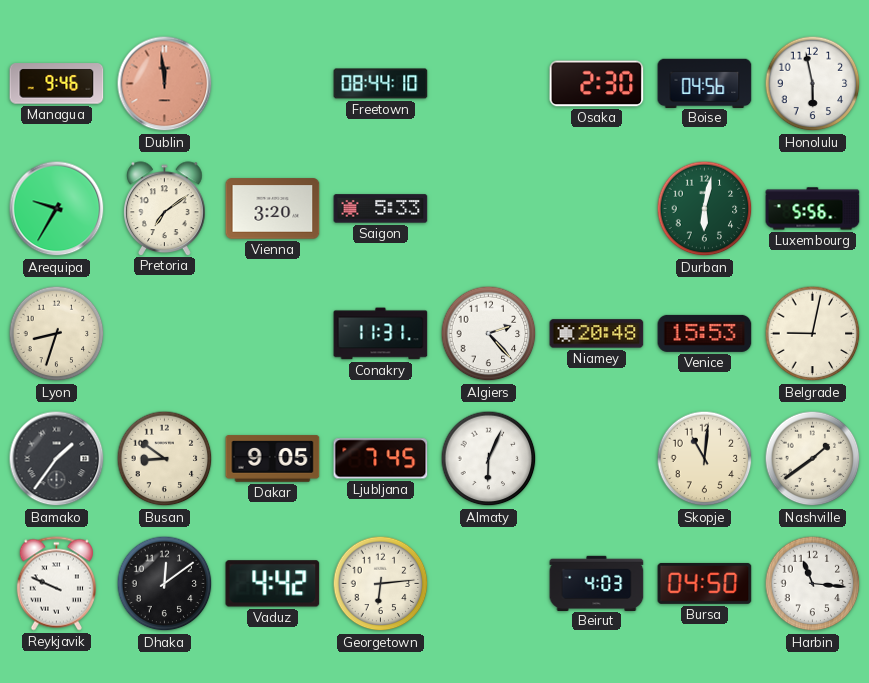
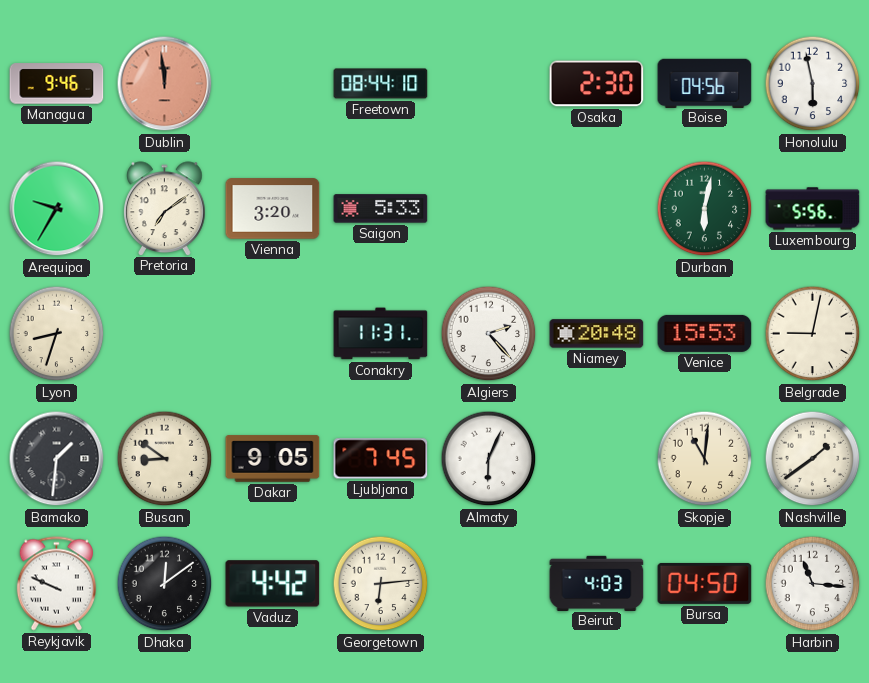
Bamako: 1:36 -> 1:31 (57, 459)
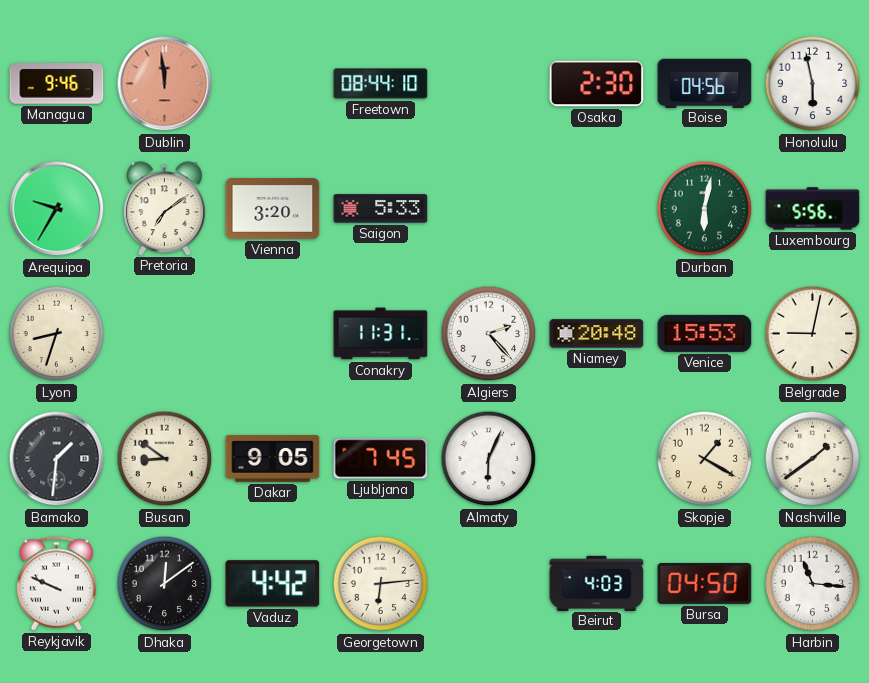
Skopje: 11:01 -> 1:20 (705, 459)
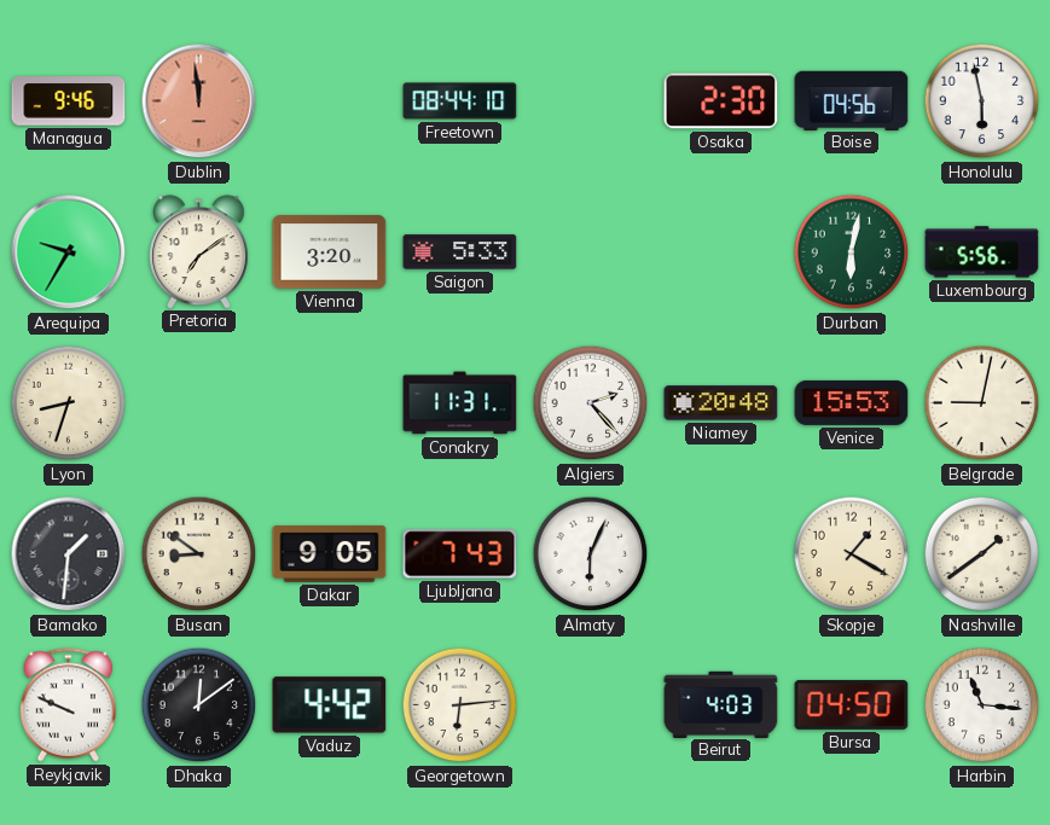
Ljubljana: 7:45 -> 7:43 (460, 554)
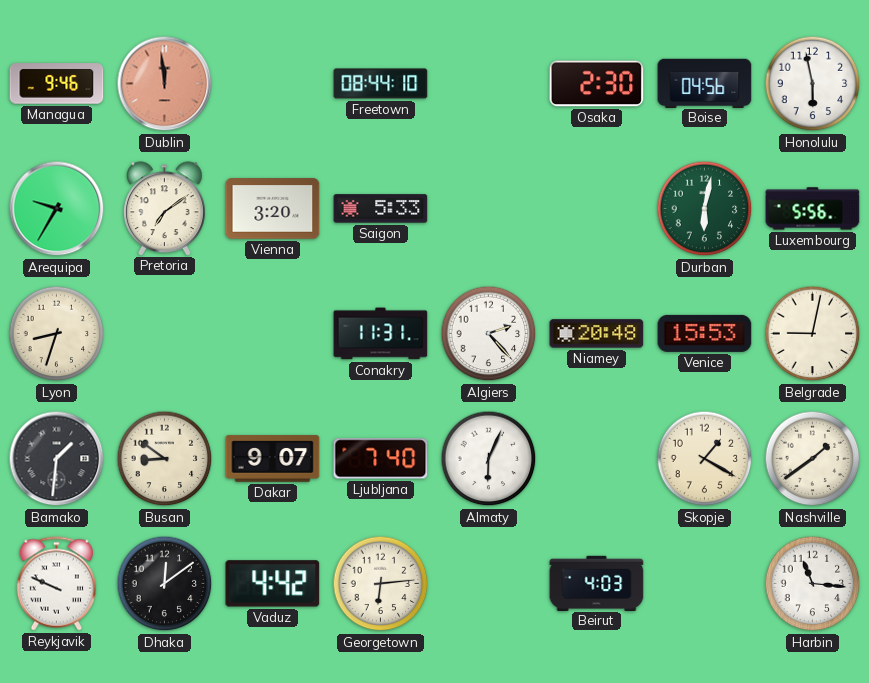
Dakar: 9:05 -> 9:07 (273, 459)
Ljubljana: 7:43 -> 7:40 (381, 459)
Bursa: 04:50 -> none (852, 704)
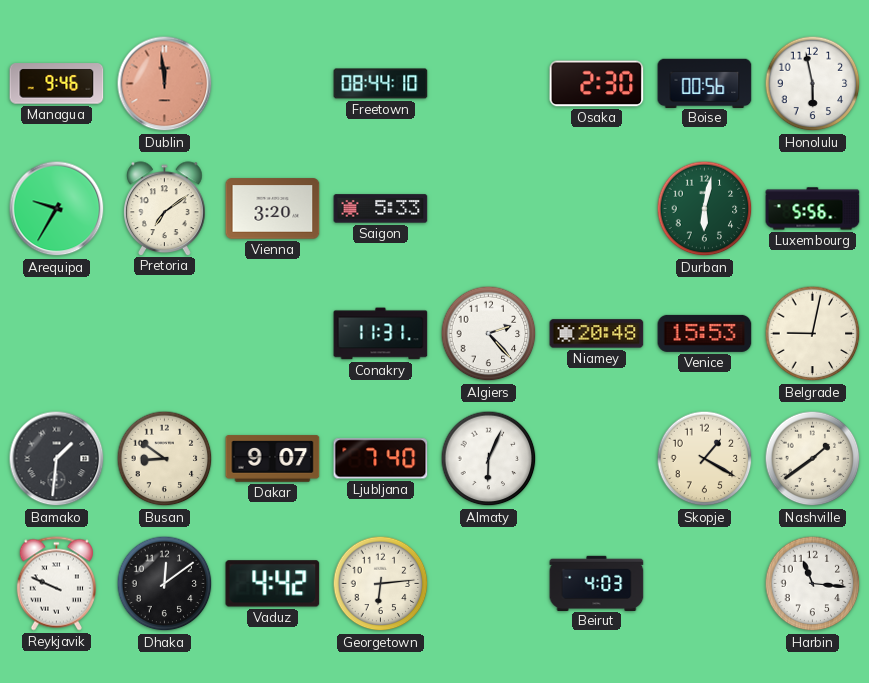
Boise: 04:56 -> 00:56 (705, 83)
Lyon: 8:33 -> none (57, 334)
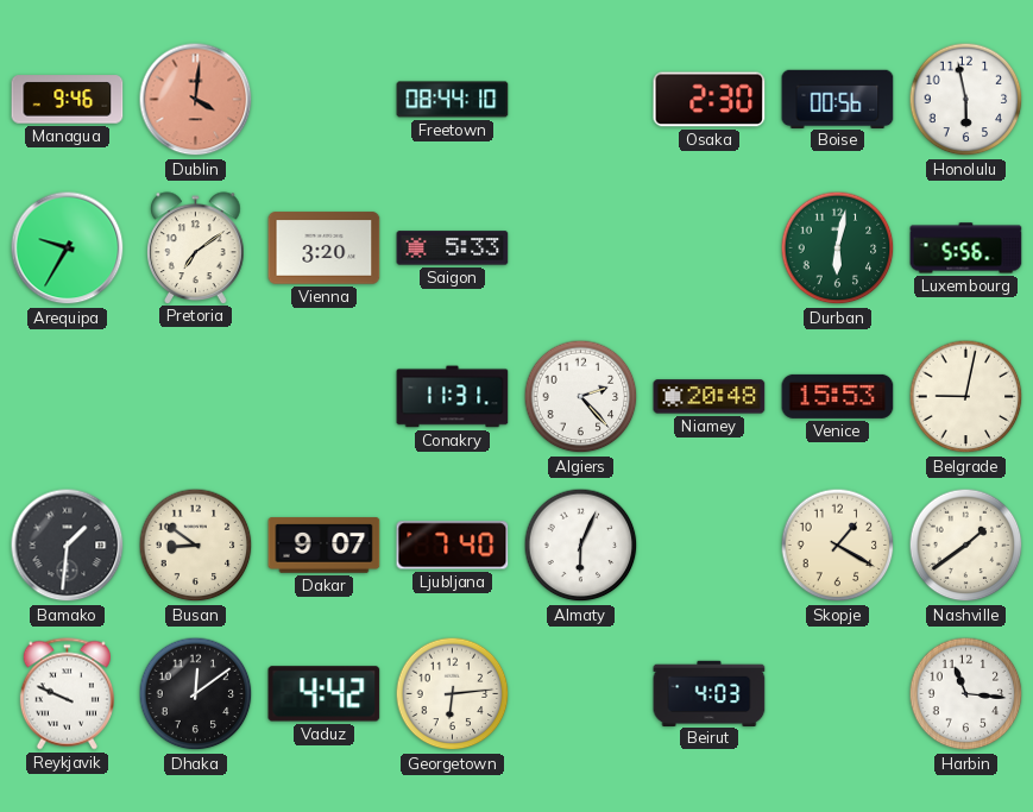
Dublin: 11:59 -> 4:01 (196, 100)
